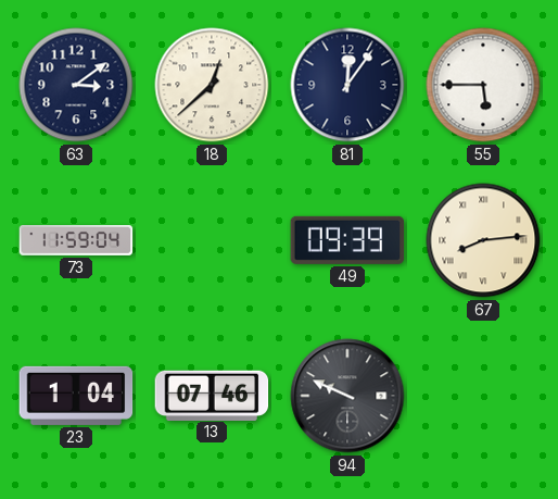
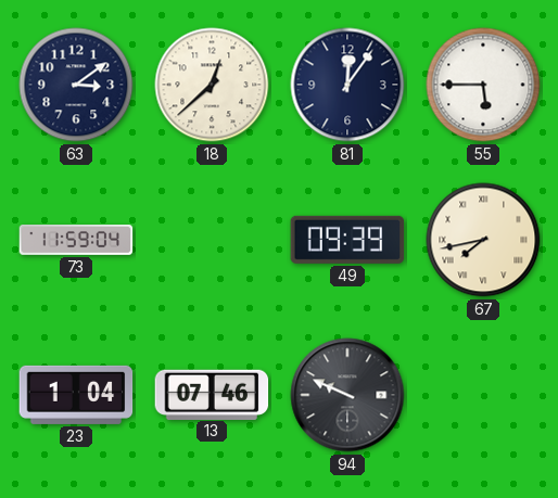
67: 8:14 -> 7:43 (483, 240)
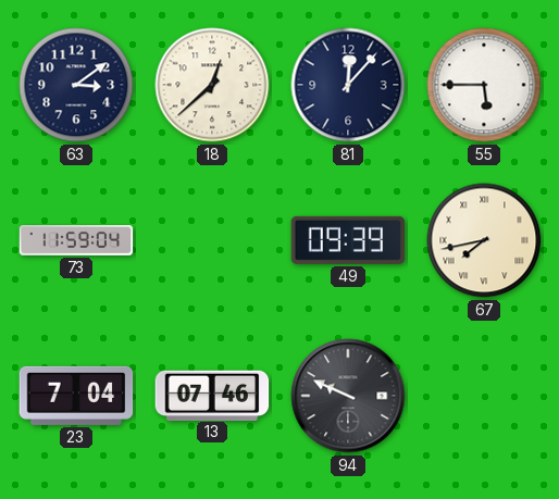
81: 12:06 -> 12:07 (348, 85)
23: 1:04 -> 7:04 (76, 396)
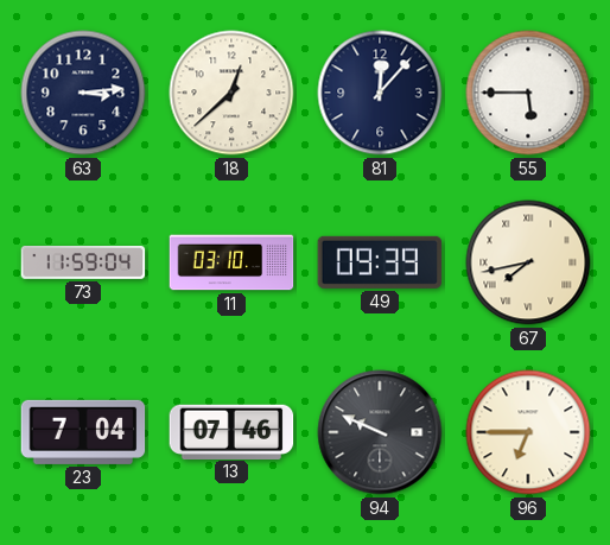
63: 3:09 -> 3:14 (83, 93)
11: none -> 03:10 (231, 262)
96: none -> 6:45 (528, 432)
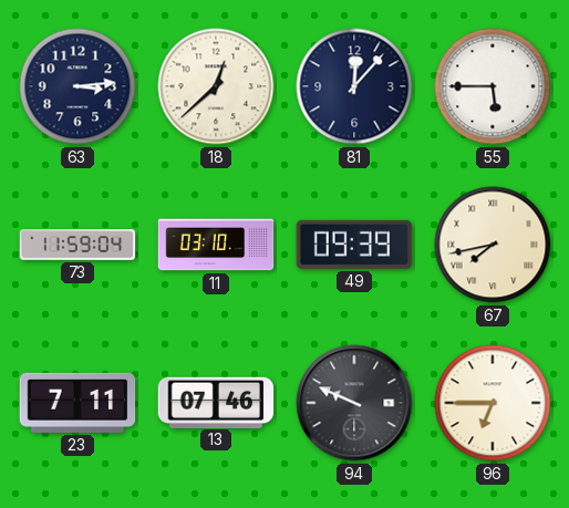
23: 7:04 -> 7:11 (77, 403)
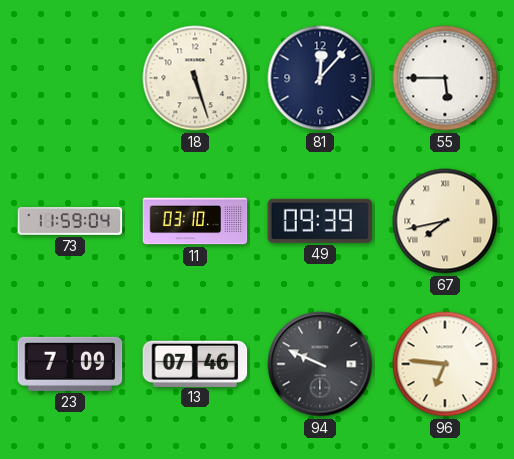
63: 3:14 -> none (77, 86)
18: 12:38 -> 5:27 (195, 78)
23: 7:11 -> 7:09 (70, 364)
96: 6:45 -> 6:46 (445, 364)
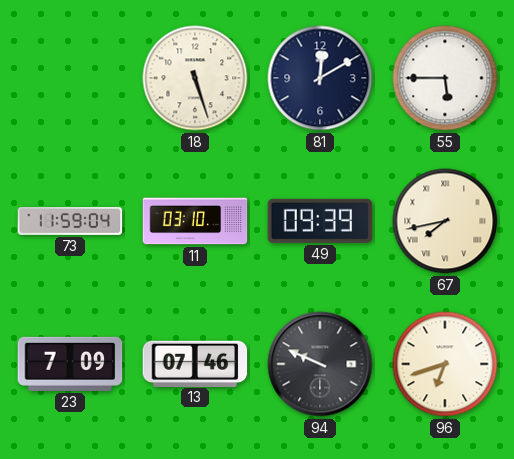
81: 12:07 -> 12:10 (320, 78)
96: 6:46 -> 6:42 (445, 364)
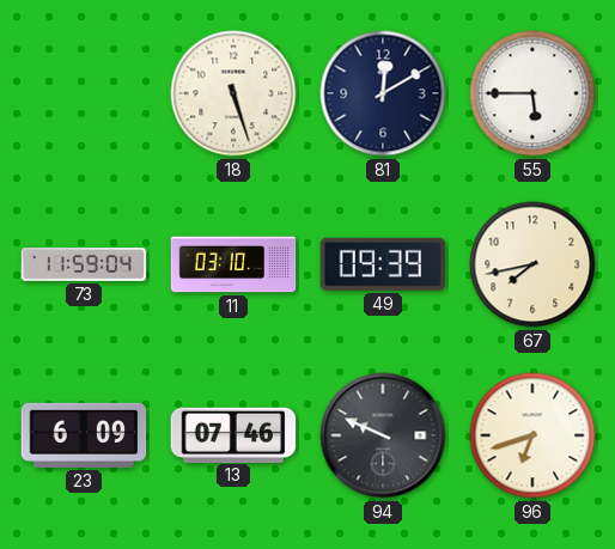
67 numerals: Roman -> Arabic (532, 264)
23: 7:09 -> 6:09 (84, 435)
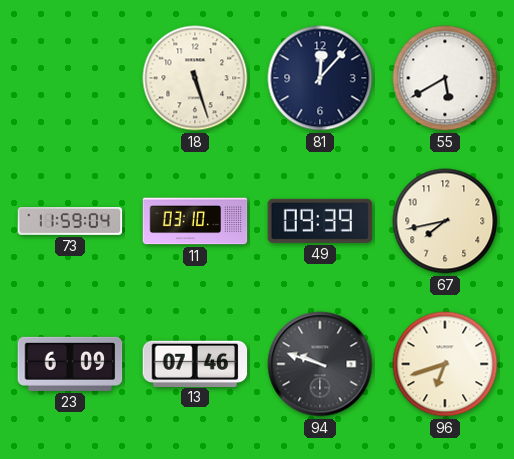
81: 12:10 -> 12:07 (320, 78)
55: 5:45 -> 5:40 (445, 78)
94: 9:49 -> 9:48 (320, 364)
